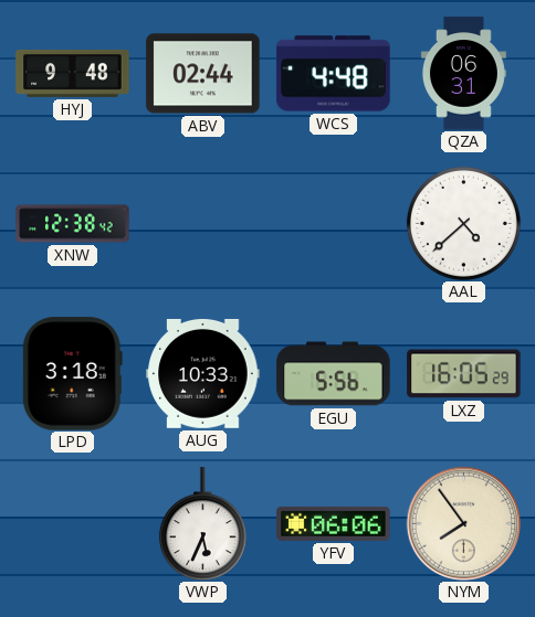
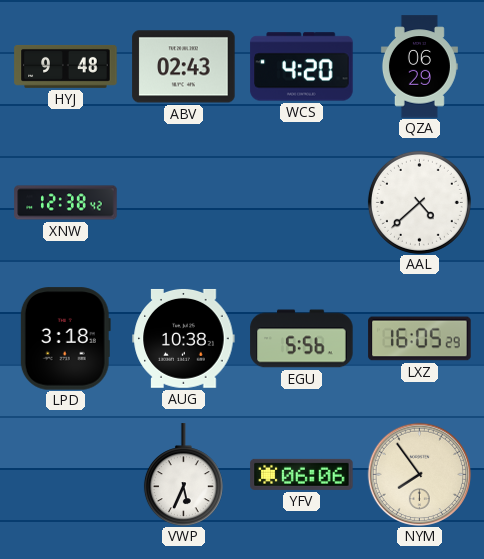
ABV: 02:44 -> 02:43 (184, 67)
WCS: 4:48 -> 4:20 (302, 67)
QZA: 06:31 -> 06:29 (419, 67)
AUG: 10:33 -> 10:38 (184, 338)
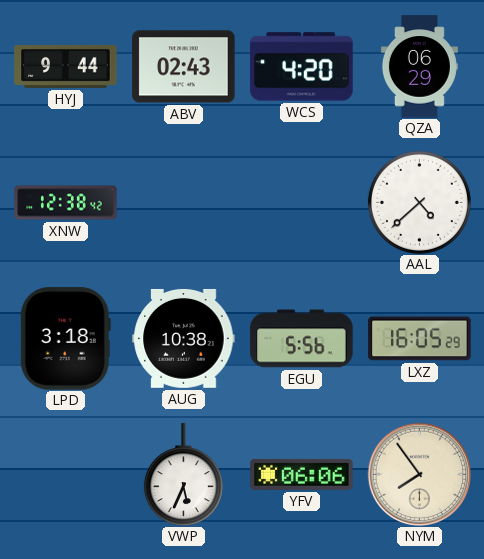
HYJ: 9:48 -> 9:44 (66, 66)
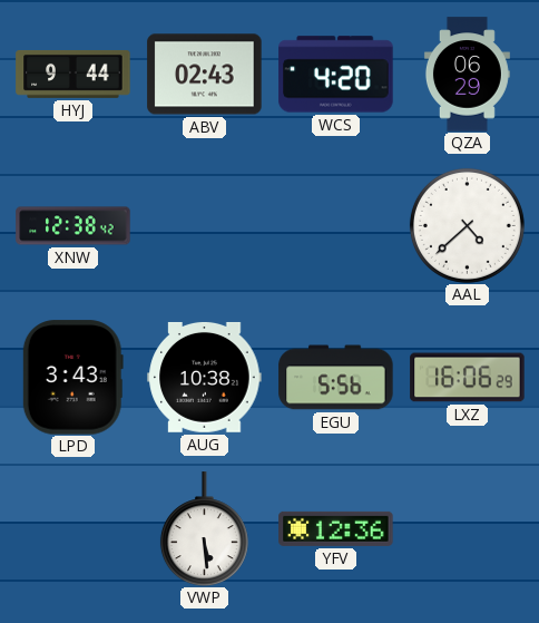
LPD: 3:18 -> 3:43 (72, 378)
LXZ: 16:05 -> 16:06 (468, 378)
VWP: 5:34 -> 5:29 (204, 529)
YFV: 06:06 -> 12:36 (336, 528)
NYM: 7:54 -> none (419, 474)
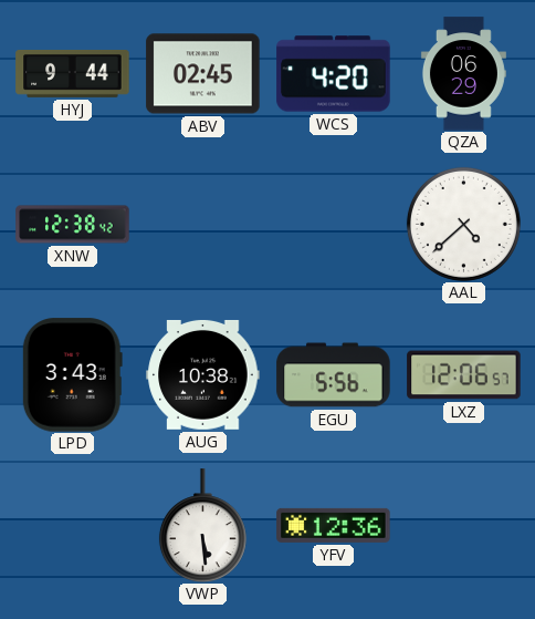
ABV: 02:43 -> 02:45 (203, 74)
LXZ: 16:06 -> 12:06 (464, 375)
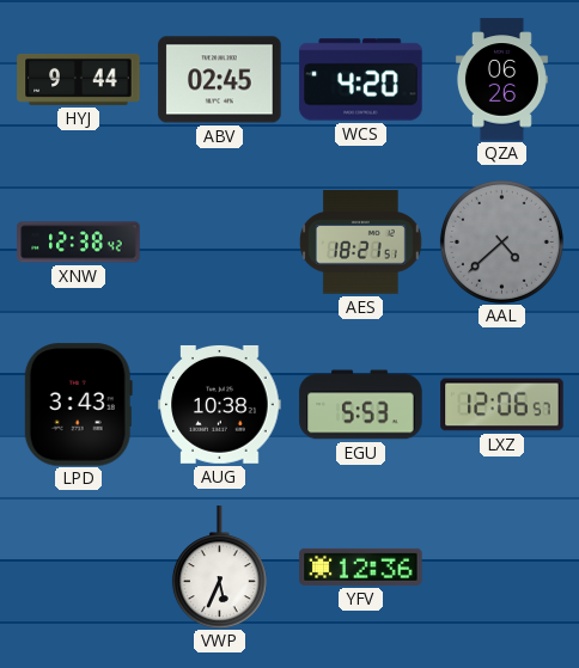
QZA: 06:29 -> 06:26 (501, 80)
AES: none -> 18:21 (361, 243)
AAL dial: white -> grey (501, 241)
EGU: 5:56 -> 5:53 (361, 405)
VWP: 5:29 -> 5:34 (219, 568)
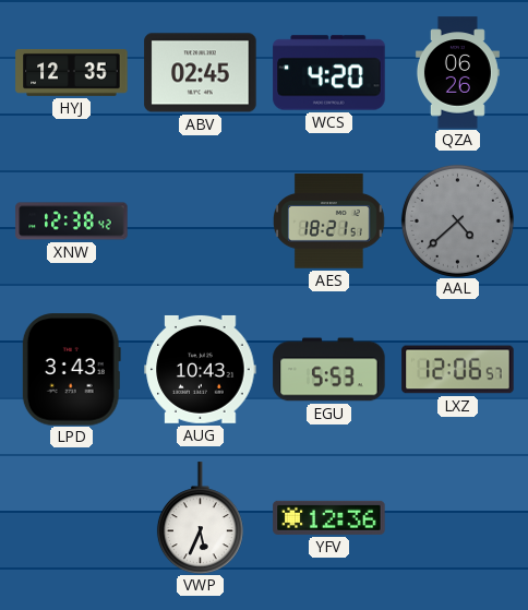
HYJ: 9:44 -> 12:35 (72, 72)
AUG: 10:38 -> 10:43 (201, 369)
